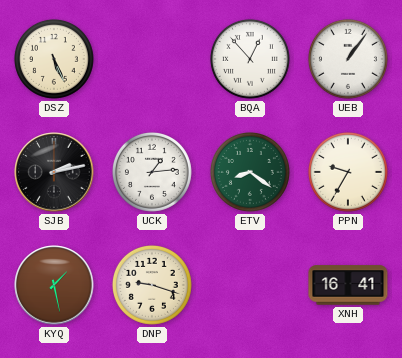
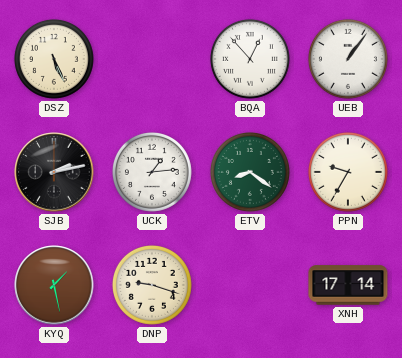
XNH: 16:41 -> 17:14 (348, 285)
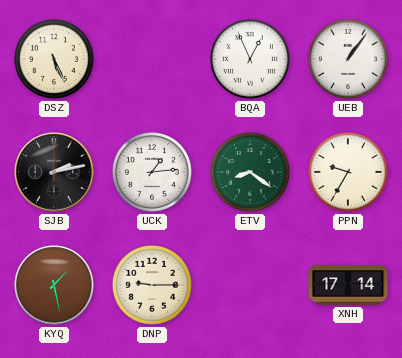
BQA: 12:53 -> 12:56 (250, 59)
DNP: 9:18 -> 9:15 (152, 285)
